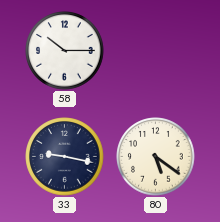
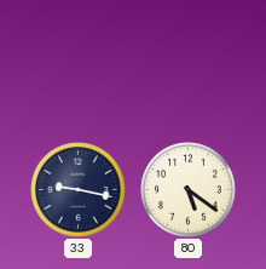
58: 10:15 -> none (65, 51)
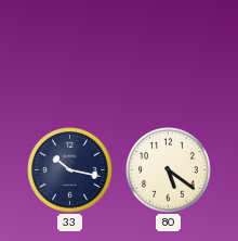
33: 9:17 -> 10:17 (70, 170)
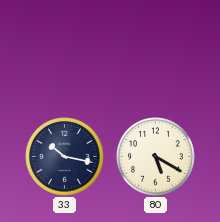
80: 5:21 -> 5:20 (156, 157)
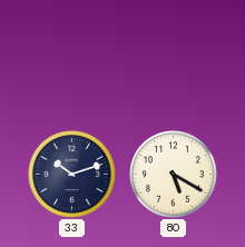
33: 10:17 -> 10:12 (72, 175)
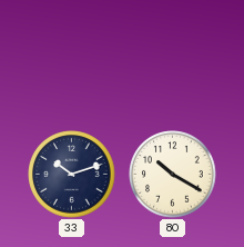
80: 5:20 -> 10:20 (173, 175)
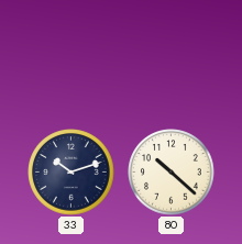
80: 10:20 -> 10:22 (172, 173)
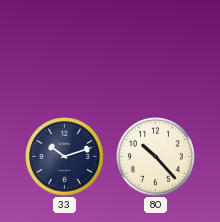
80: 10:22 -> 10:23 (156, 157)
